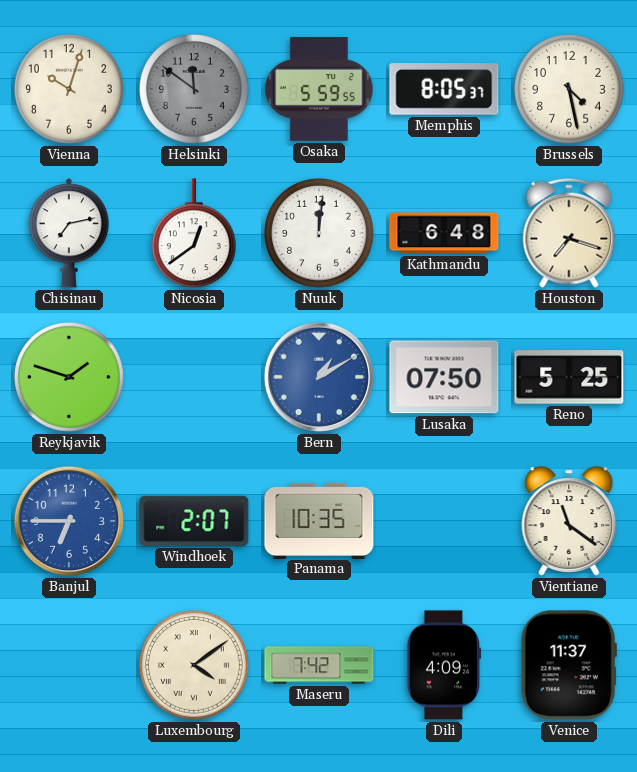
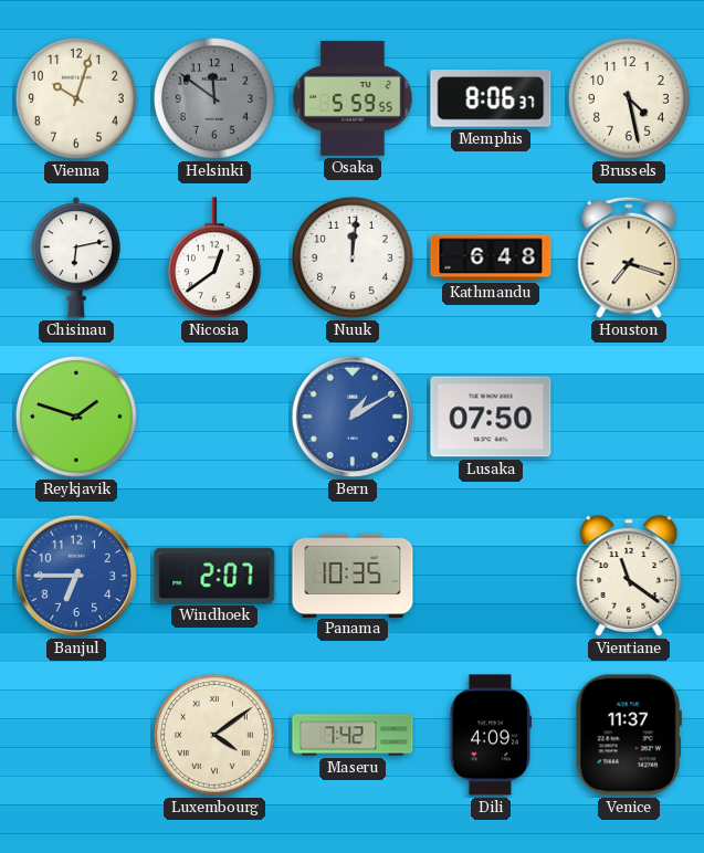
Memphis: 8:05 -> 8:06 (491, 98)
Chisinau: 7:13 -> 6:13 (75, 257)
Reno: 5:25 -> none (569, 377)
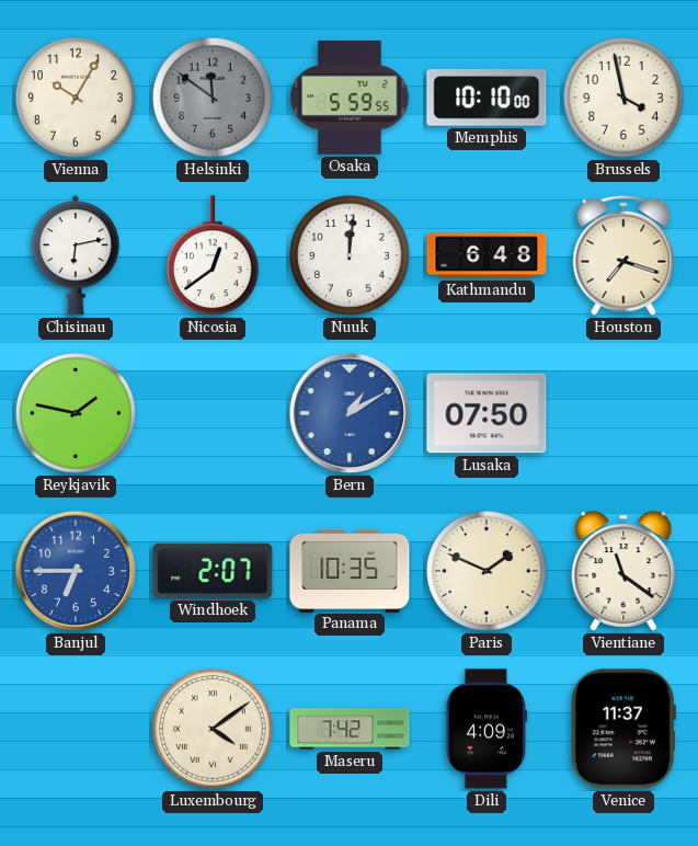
Vienna: 10:03 -> 10:05 (77, 99)
Memphis: 8:06 -> 10:10 (487, 98)
Brussels: 4:28 -> 3:58 (625, 99)
Reykjavik: 1:48 -> 1:47 (77, 414)
Paris: none -> 1:49 (488, 572)
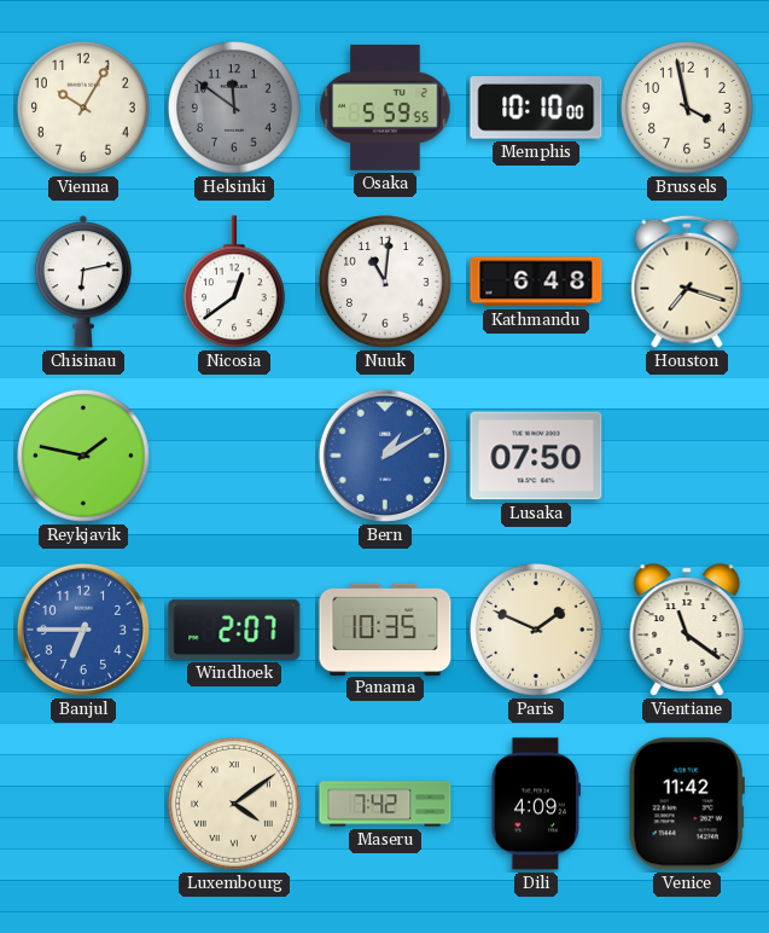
Nuuk: 12:01 -> 11:01 (386, 283)
Venice: 11:37 -> 11:42 (687, 804)
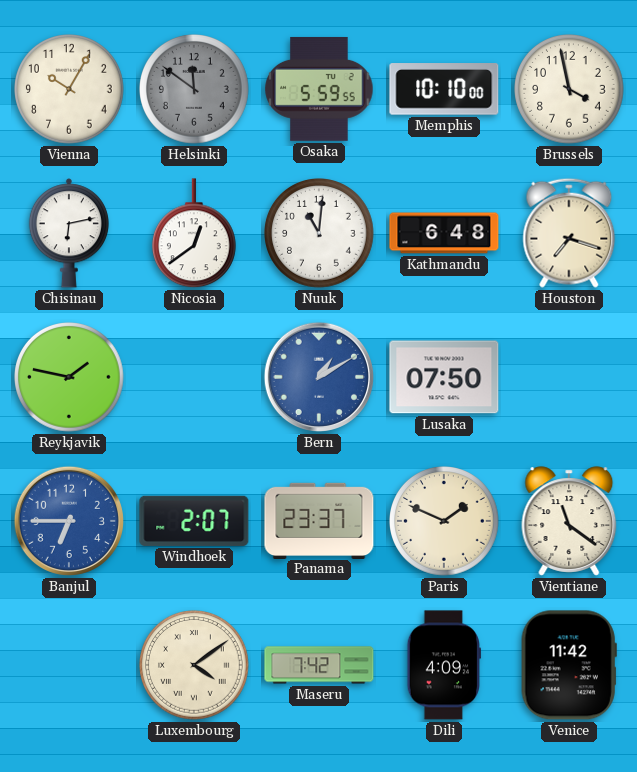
Panama: 10:35 -> 23:37 (319, 520)
